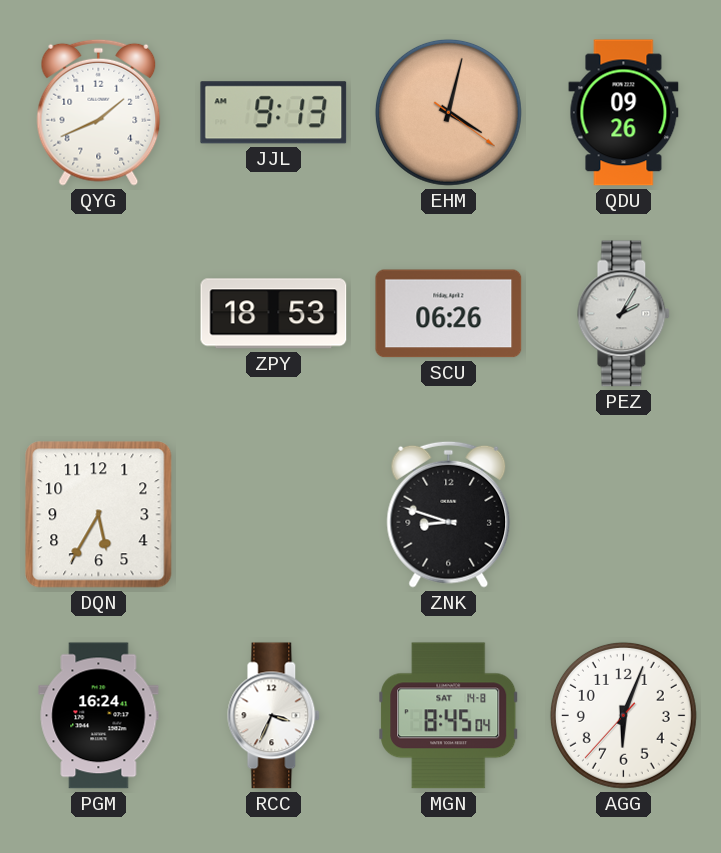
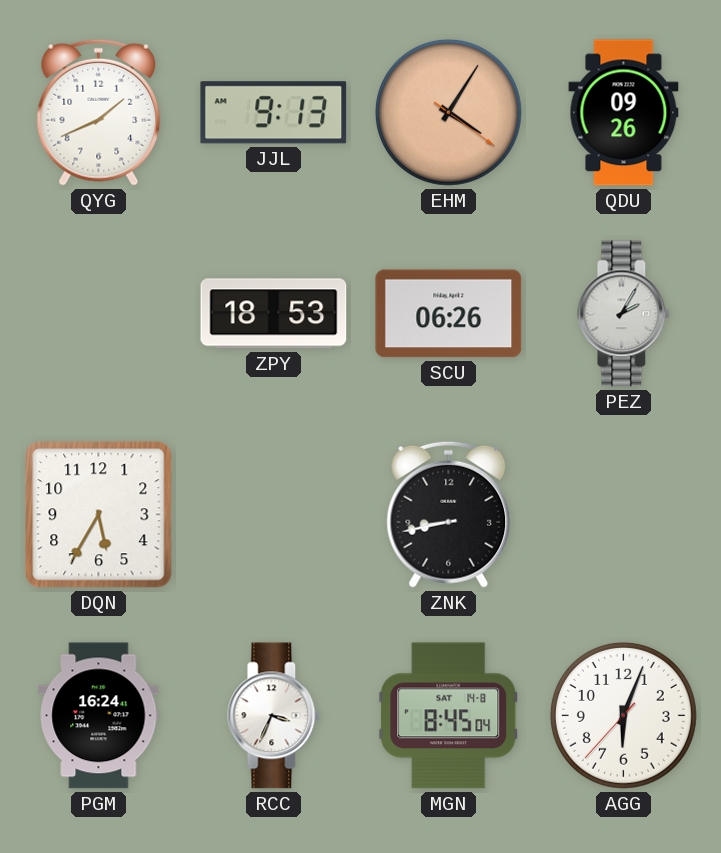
EHM: 4:02 -> 4:05 (448, 112)
ZNK: 8:48 -> 8:43 (449, 514)
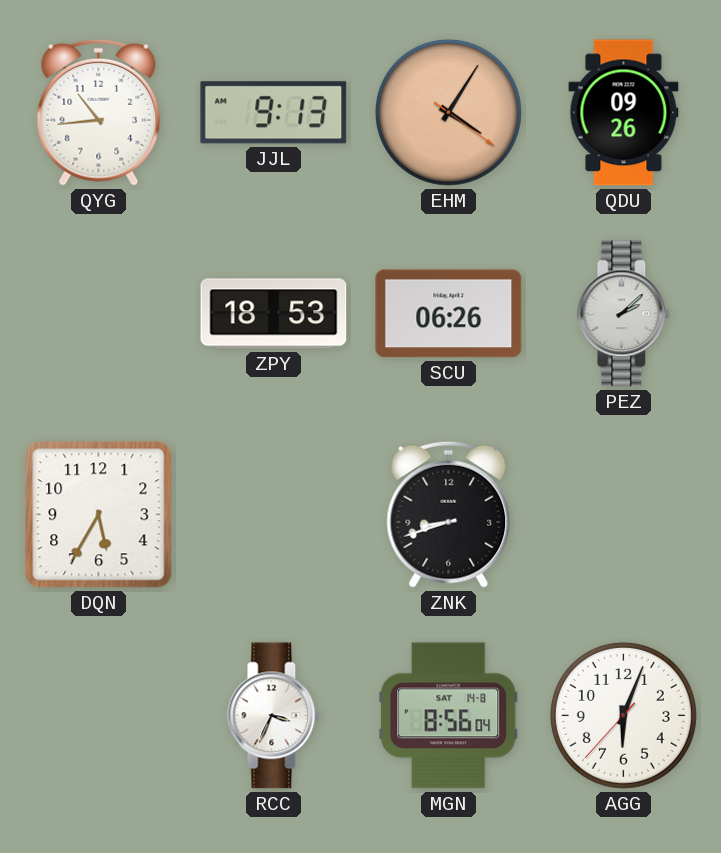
QYG: 1:41 -> 10:44 (99, 112)
PEZ: 2:05 -> 2:08 (624, 314)
ZNK: 8:43 -> 8:42 (449, 514)
PGM: 16:24 -> none (99, 716)
MGN: 8:45 -> 8:56 (449, 716)
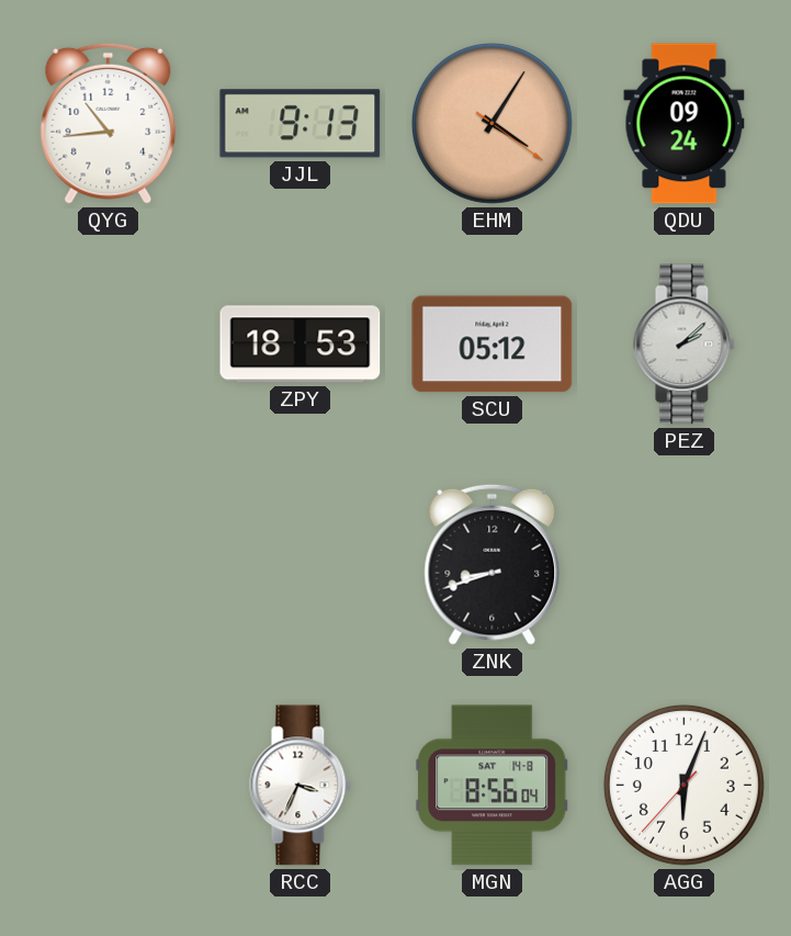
QDU: 09:26 -> 09:24 (685, 124)
SCU: 06:26 -> 05:12 (493, 345)
DQN: 5:35 -> none (99, 515)
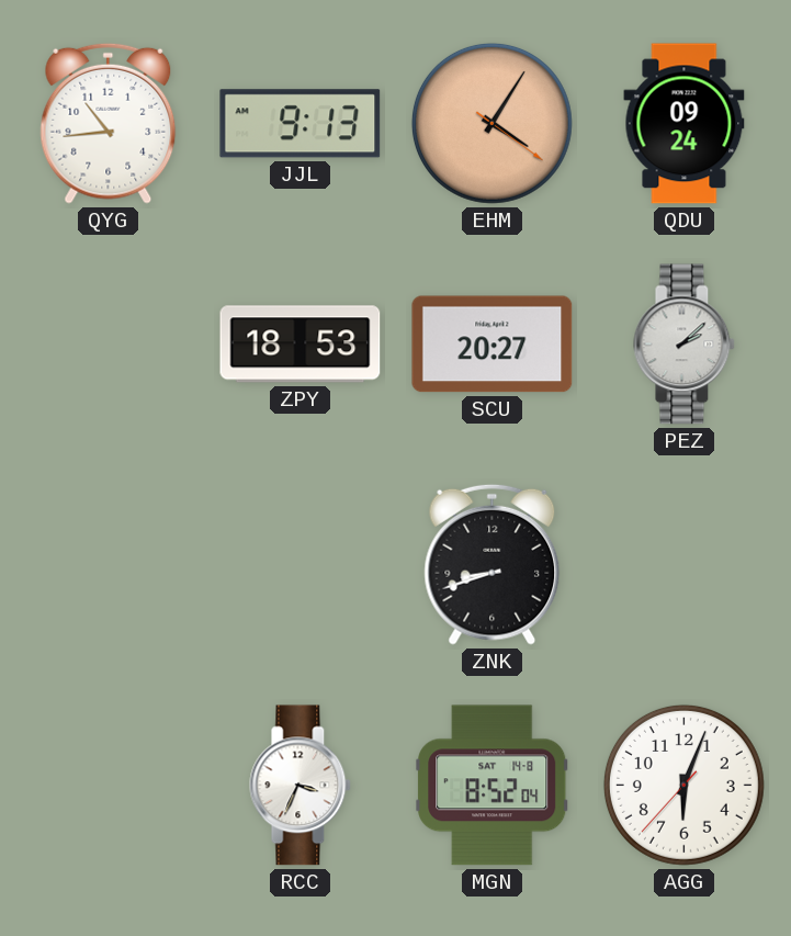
SCU: 05:12 -> 20:27 (493, 345)
MGN: 8:56 -> 8:52 (493, 786)
